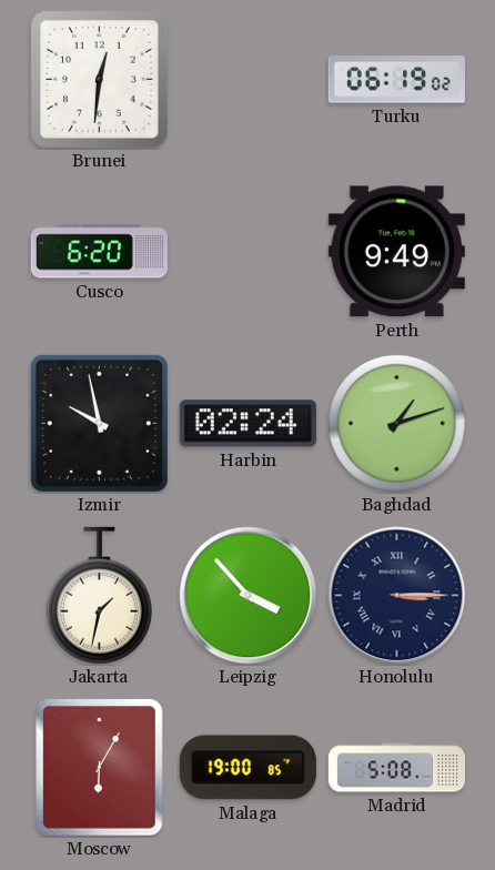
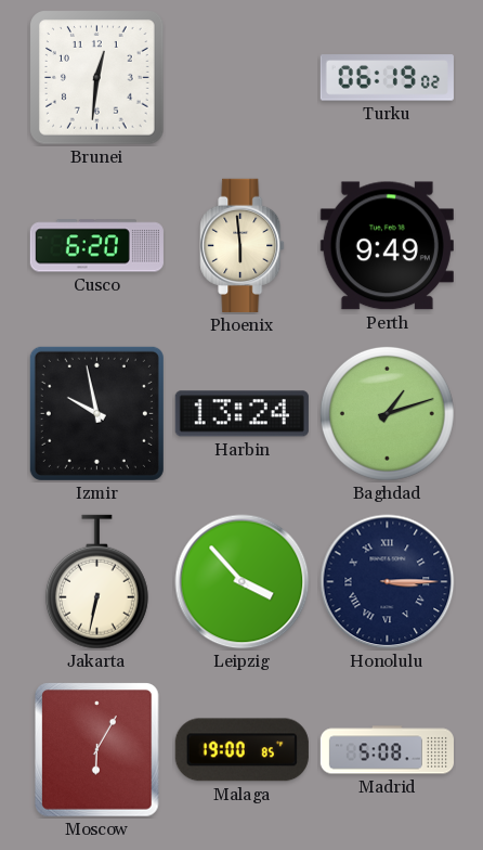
Phoenix: none -> 5:59 (243, 245)
Harbin: 02:24 -> 13:24 (241, 414)
Jakarta: 1:32 -> 6:32 (96, 582)
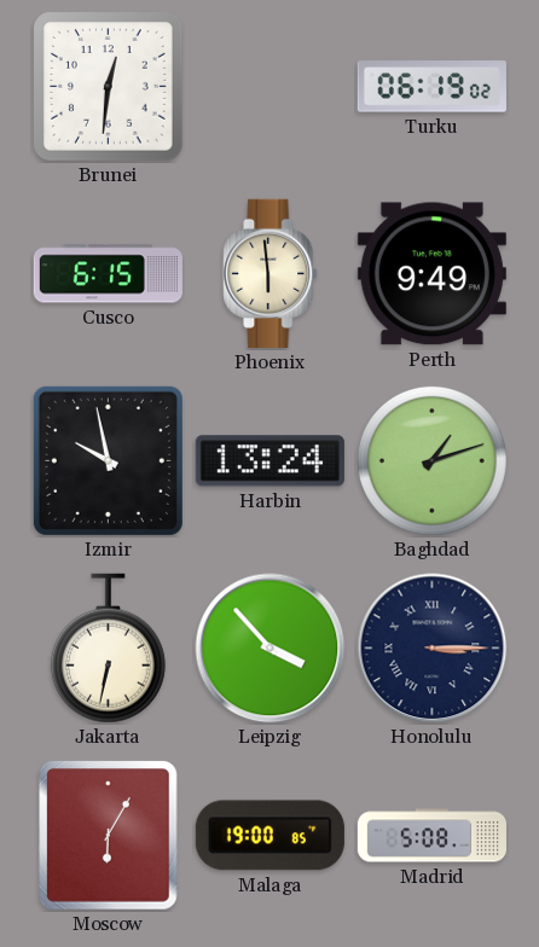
Cusco: 6:20 -> 6:15 (108, 274)
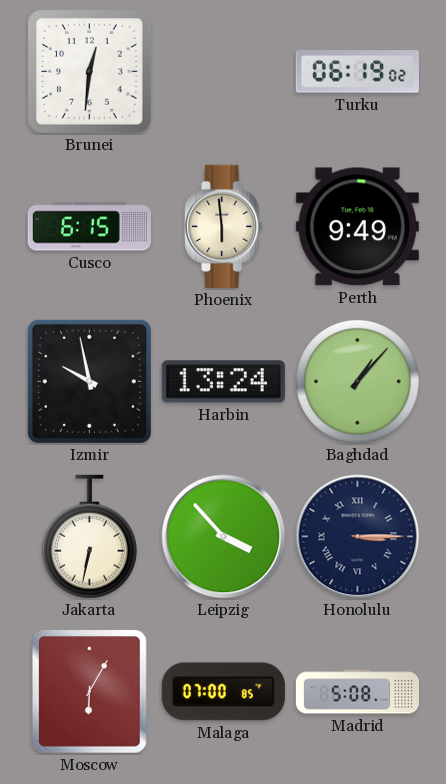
Baghdad: 1:12 -> 1:07 (357, 381)
Malaga: 19:00 -> 07:00 (223, 692)
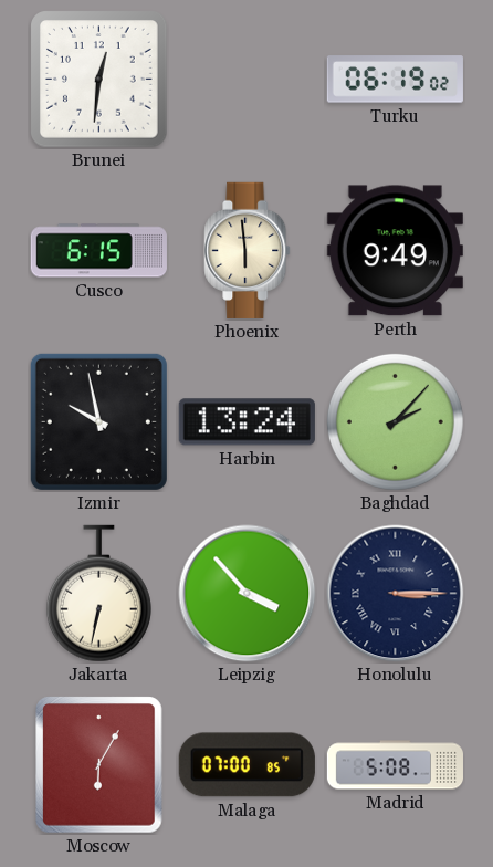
Baghdad: 1:07 -> 2:07 (395, 421)
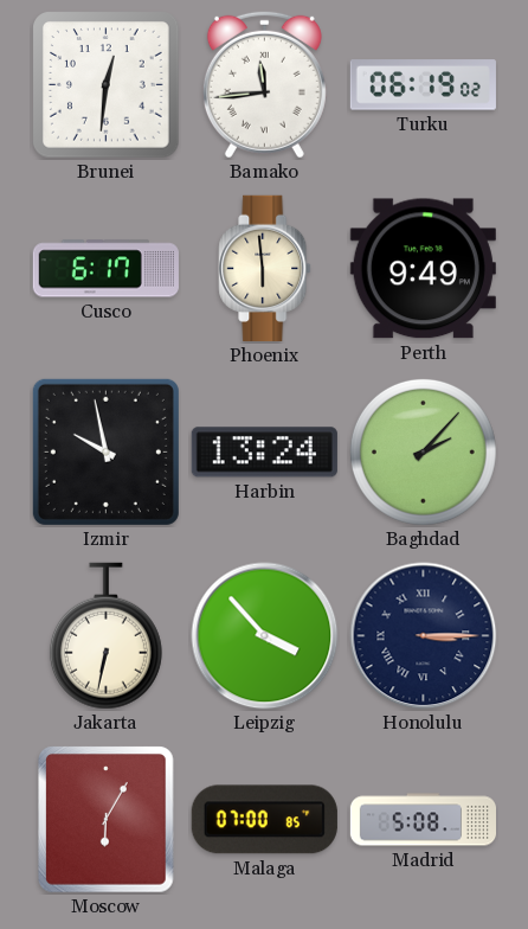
Bamako: none -> 11:44 (264, 84)
Cusco: 6:15 -> 6:17 (105, 269)
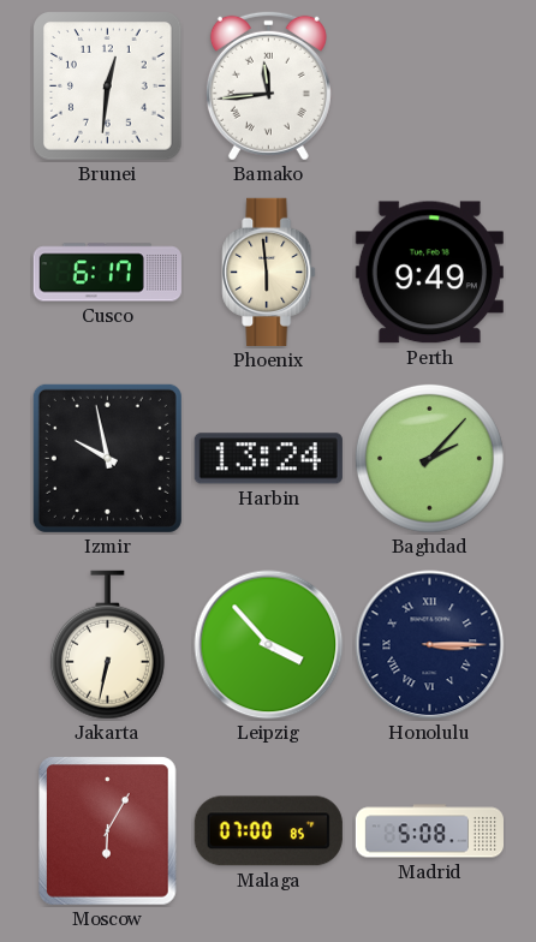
Turku: 06:19 -> none (423, 85)
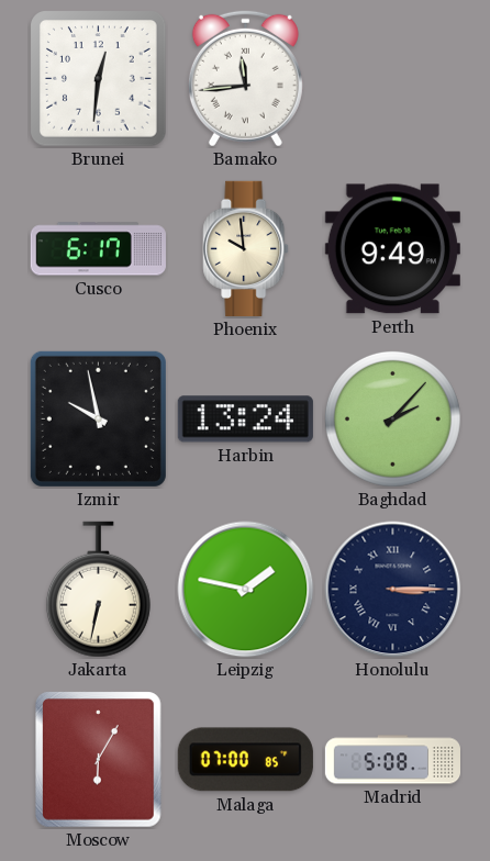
Phoenix: 5:59 -> 9:59 (246, 248)
Leipzig: 3:53 -> 1:47 (246, 590)
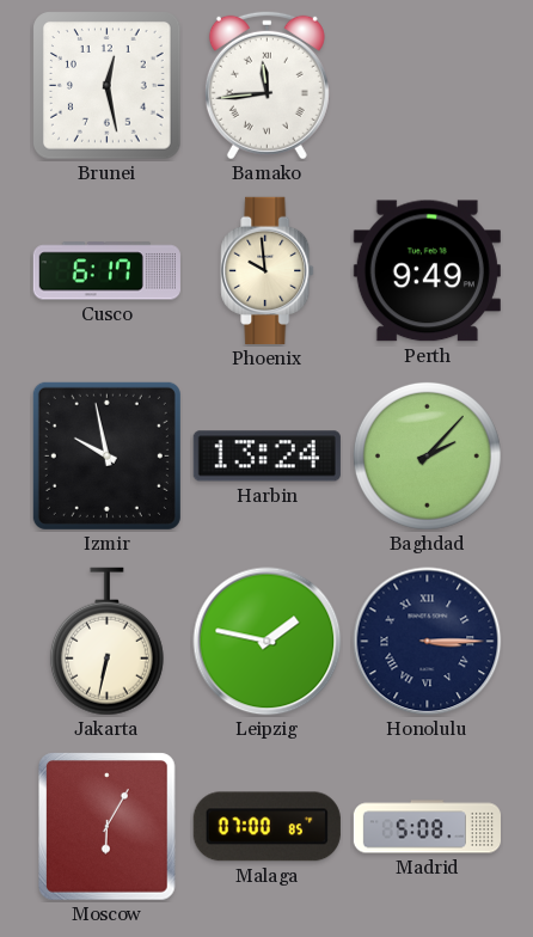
Brunei: 12:31 -> 12:28 (108, 86)
